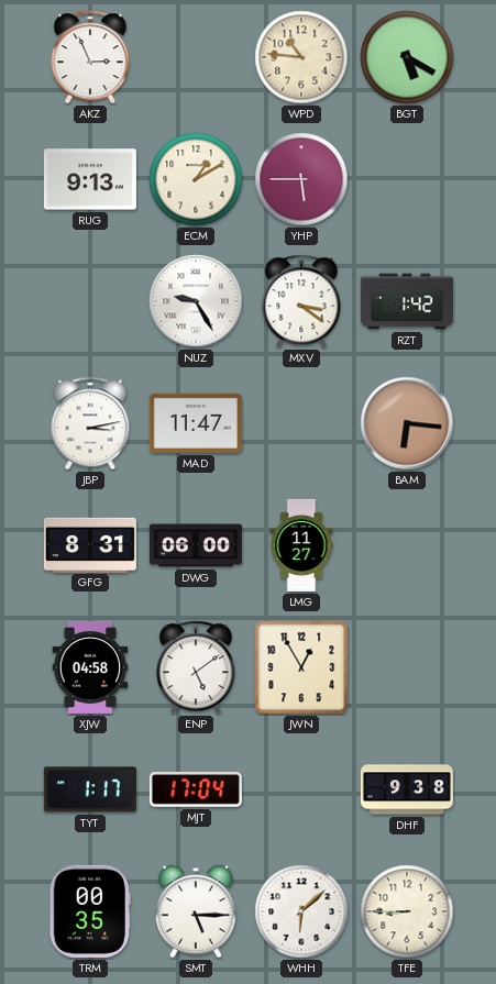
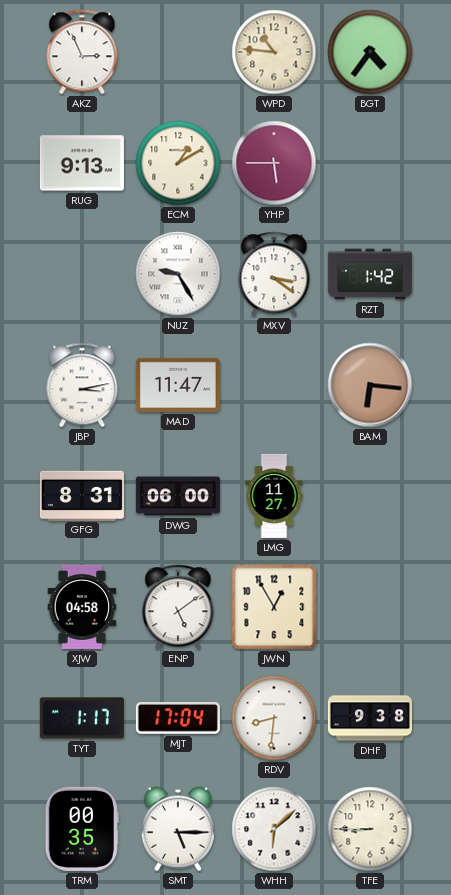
BGT: 5:20 -> 4:36 (370, 52)
RDV: none -> 8:31 (274, 718)
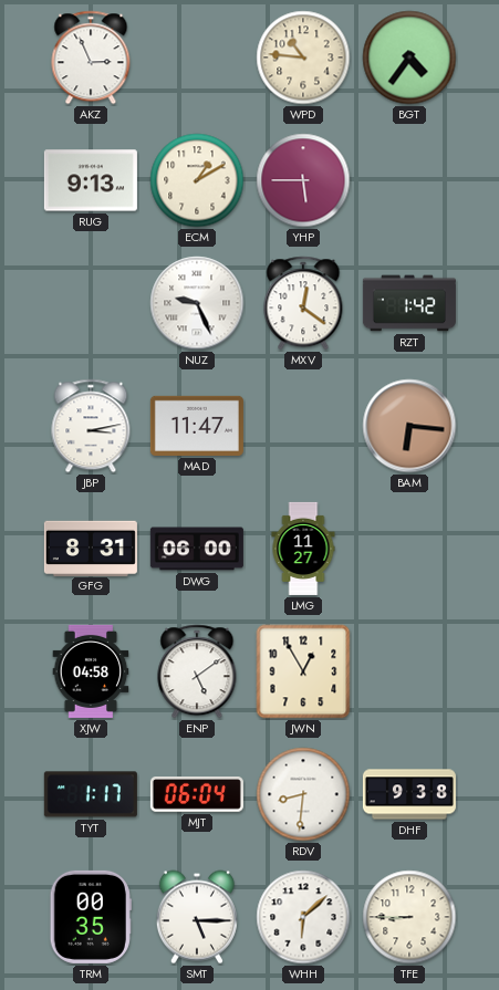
NUZ: 9:25 -> 9:26 (197, 303)
MXV: 3:21 -> 12:21 (303, 303)
MJT: 17:04 -> 06:04 (197, 795)
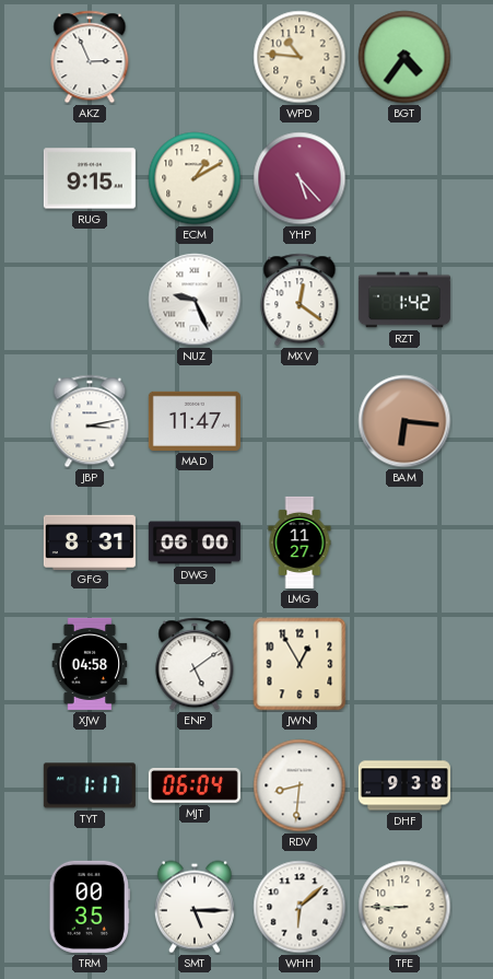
RUG: 9:13 -> 9:15 (90, 178)
YHP: 5:45 -> 5:23 (300, 178)
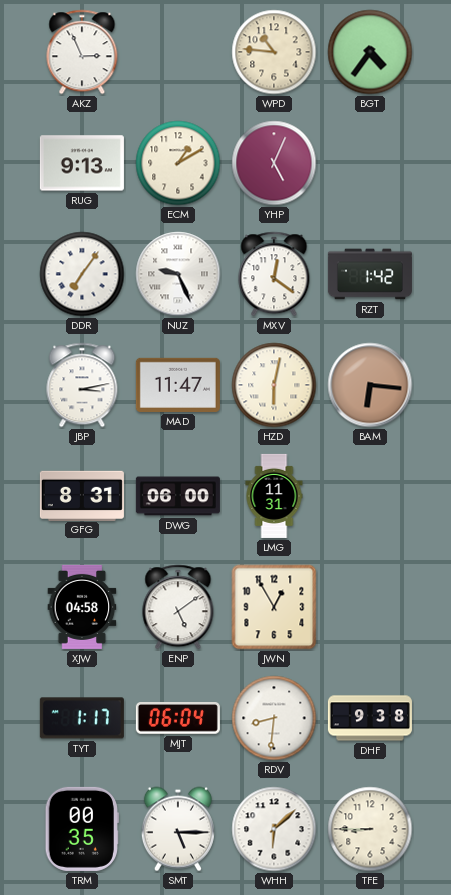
RUG: 9:15 -> 9:13 (82, 163)
YHP: 5:23 -> 5:04 (274, 163)
DDR: none -> 7:06 (82, 274)
HZD: none -> 6:02 (274, 385)
LMG: 11:27 -> 11:31 (274, 496)
